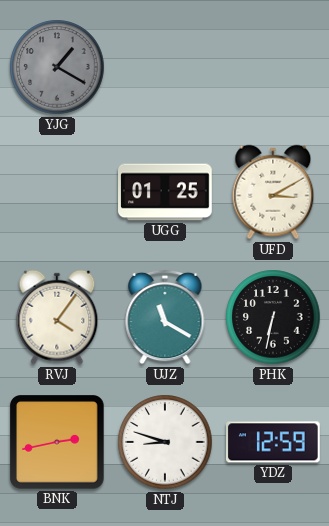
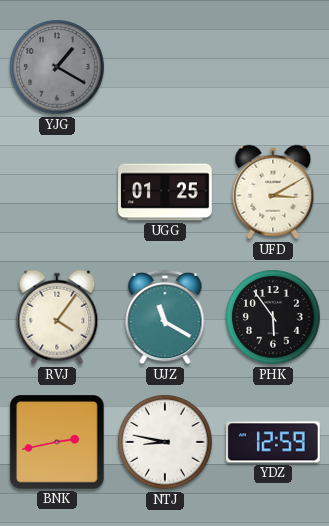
PHK: 6:32 -> 5:54 (273, 317)
NTJ: 8:48 -> 8:47 (165, 442)
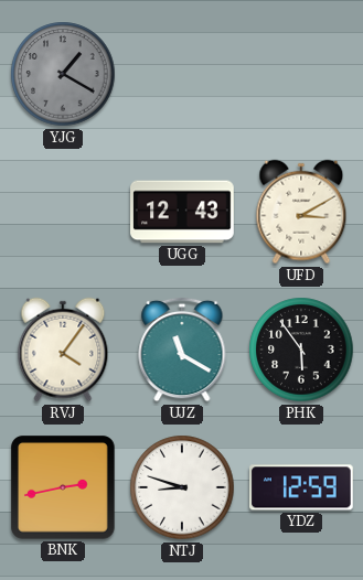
UGG: 01:25 -> 12:43 (182, 212)
NTJ: 8:47 -> 8:48 (182, 487)
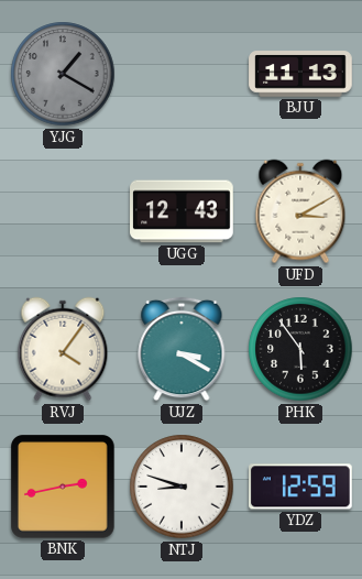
BJU: none -> 11:13 (300, 74)
UJZ: 11:20 -> 3:20 (182, 349)
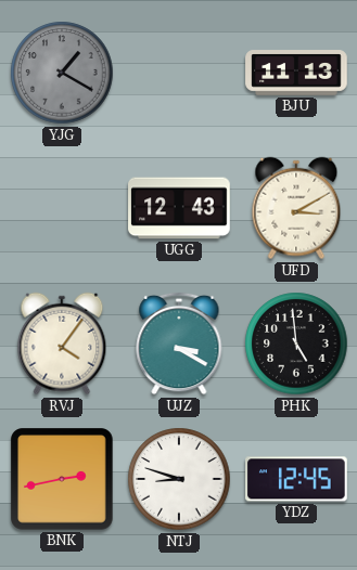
PHK: 5:54 -> 4:59 (296, 344)
YDZ: 12:59 -> 12:45 (297, 479)
